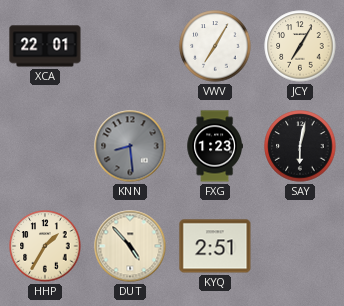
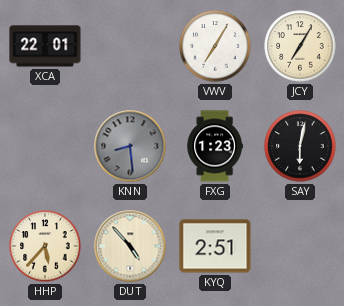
HHP: 1:35 -> 5:37 (45, 246)
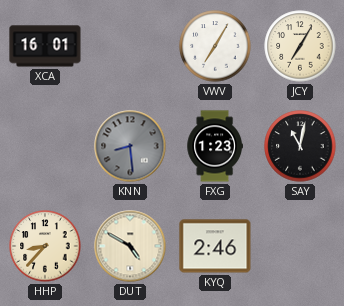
XCA: 22:01 -> 16:01 (45, 46)
SAY: 6:02 -> 11:02 (300, 146)
HHP: 5:37 -> 8:37 (45, 246)
DUT: 4:53 -> 4:50 (130, 246)
KYQ: 2:51 -> 2:46 (215, 246)
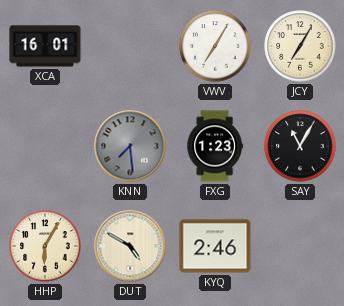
KNN: 8:29 -> 7:29 (130, 146)
SAY: 11:02 -> 11:05 (300, 146)
HHP: 8:37 -> 6:05 (45, 246)
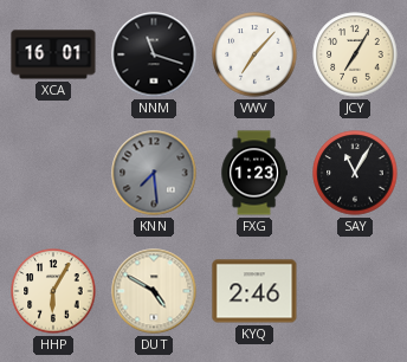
NNM: none -> 11:18 (154, 54)
VWV: 7:05 -> 7:07 (254, 54)
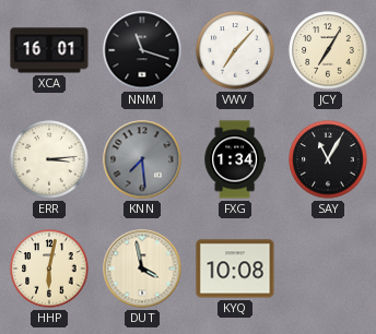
ERR: none -> 3:14 (49, 159)
FXG: 1:23 -> 1:34 (235, 159)
HHP: 6:05 -> 6:02 (49, 269)
DUT: 4:50 -> 3:58 (142, 269)
KYQ: 2:46 -> 10:08 (235, 269)
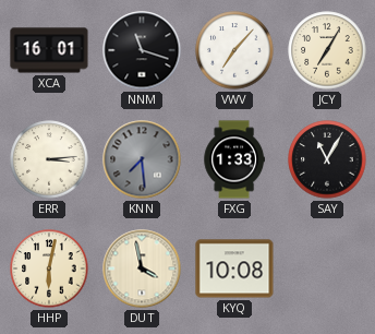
FXG: 1:34 -> 1:33 (234, 159)
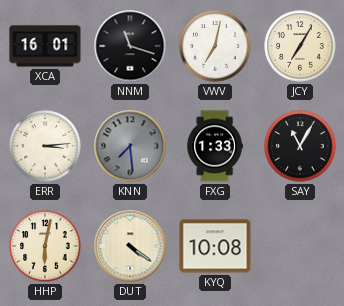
VWV: 7:07 -> 7:02 (215, 46)
DUT: 3:58 -> 4:21 (130, 246)
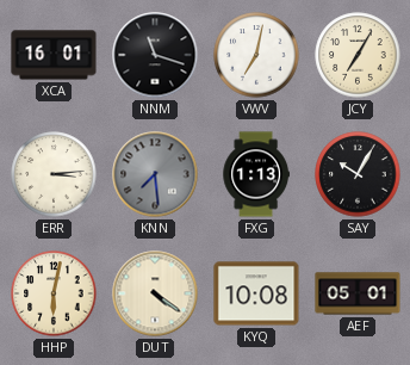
FXG: 1:33 -> 1:13 (256, 174)
SAY: 11:05 -> 10:05 (358, 174)
AEF: none -> 05:01 (358, 293)
